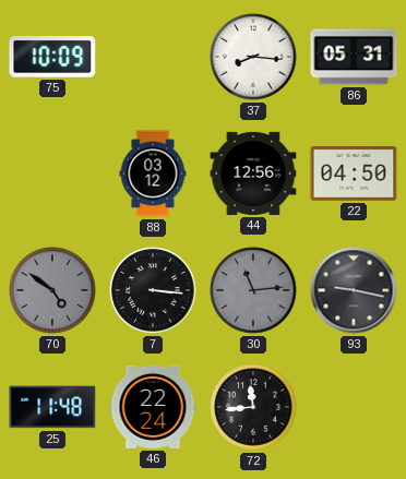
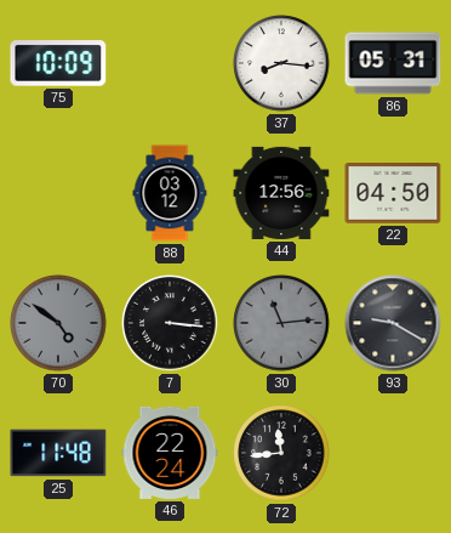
93: 9:17 -> 9:20 (393, 323)
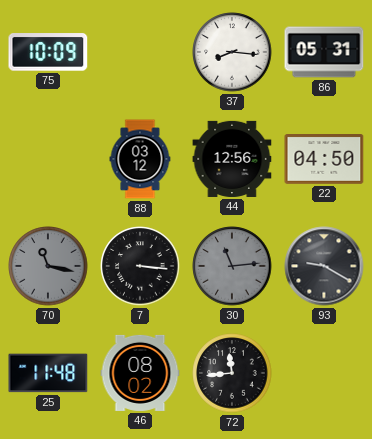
70: 4:51 -> 11:17 (48, 266)
46: 22:24 -> 08:02 (140, 373)
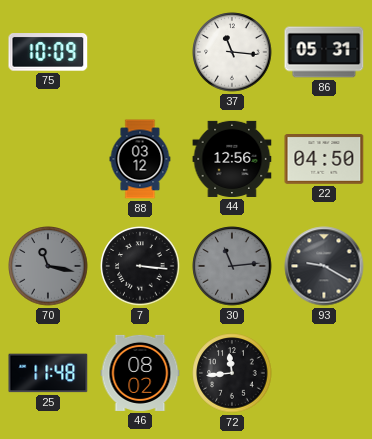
37: 8:16 -> 11:16 (232, 52)
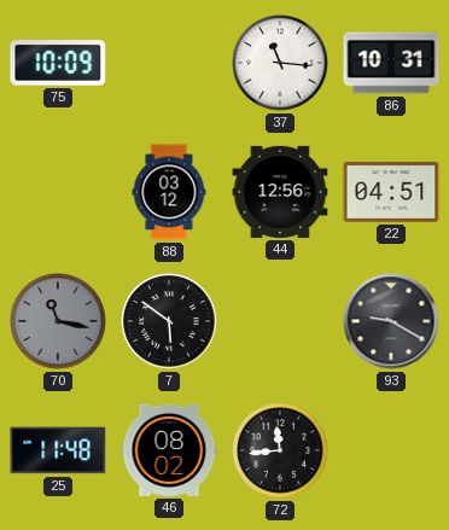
86: 05:31 -> 10:31 (391, 63)
22: 04:50 -> 04:51 (391, 193)
7: 3:16 -> 5:51 (169, 321)
30: 11:14 -> none (232, 266)
